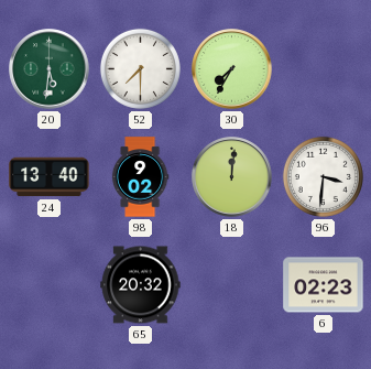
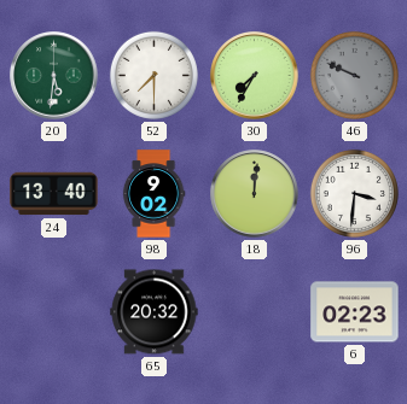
46: none -> 9:49 (354, 75)
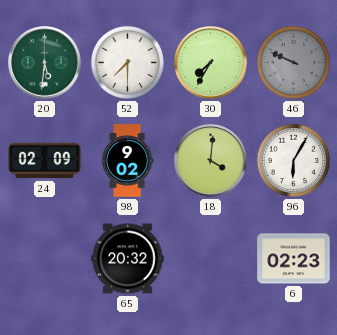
24: 13:40 -> 02:09 (45, 161)
18: 12:01 -> 4:01 (211, 161)
96: 3:31 -> 6:05 (293, 160)
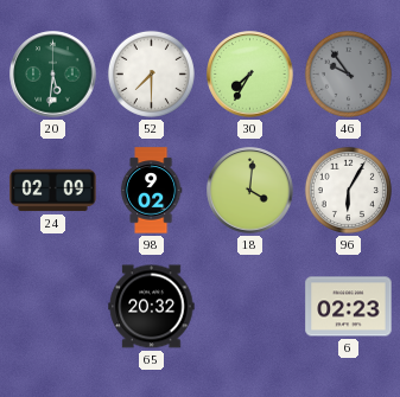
46: 9:49 -> 9:54 (348, 73)
